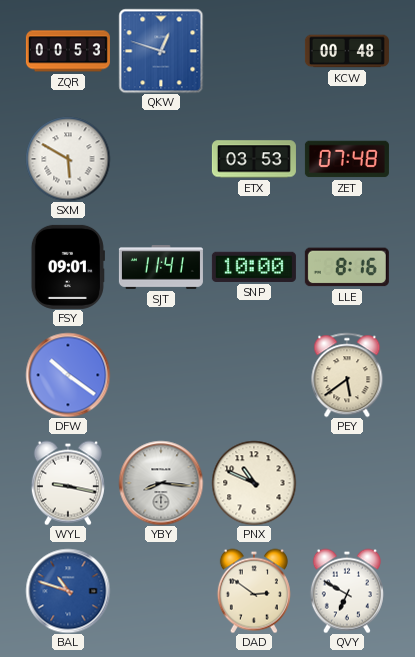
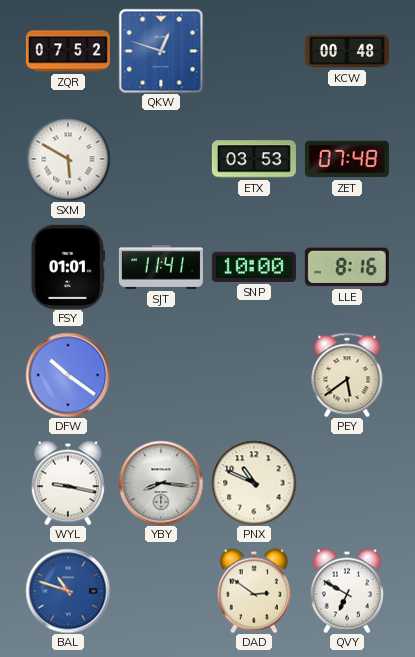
ZQR: 00:53 -> 07:52 (68, 51)
FSY: 09:01 -> 01:01 (68, 267)
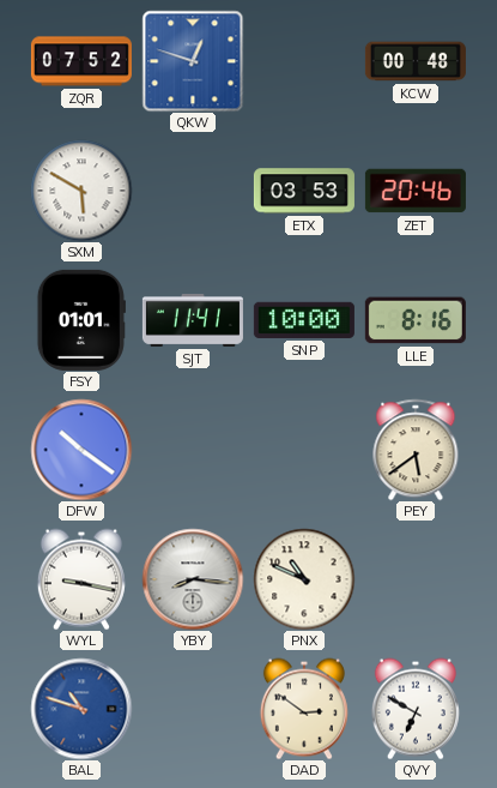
ZET: 07:48 -> 20:46 (416, 191)
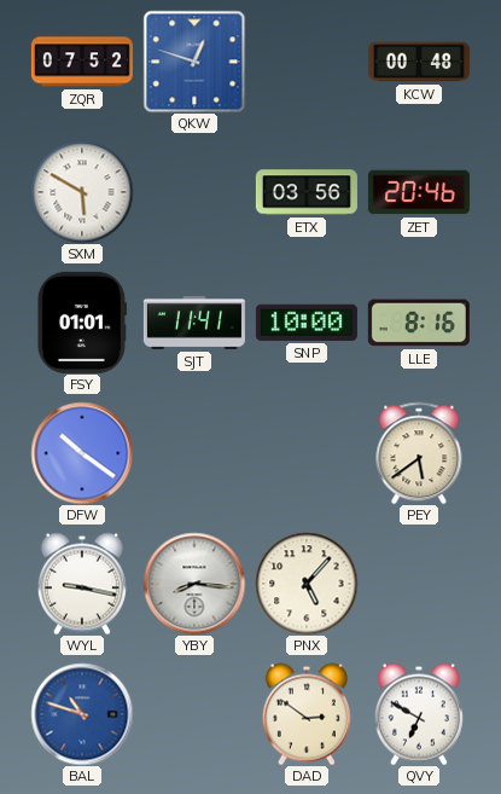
ETX: 03:53 -> 03:56 (307, 192)
PNX: 10:49 -> 5:07 (307, 584)
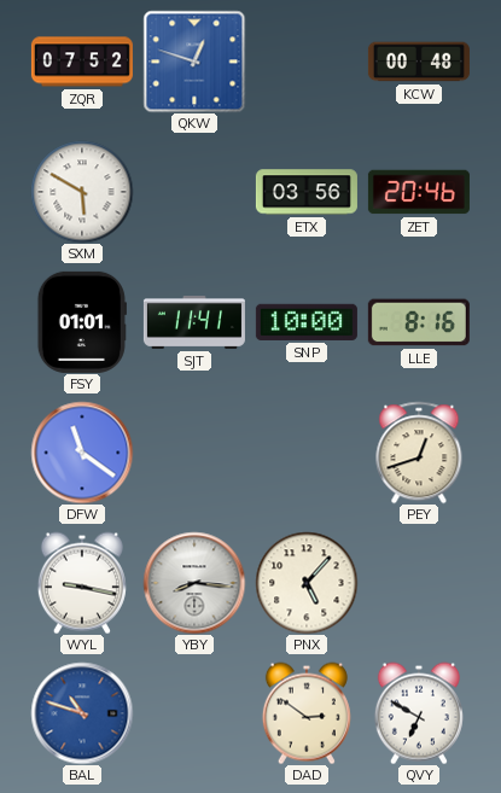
DFW: 10:21 -> 11:21 (82, 453)
PEY: 5:39 -> 12:42 (419, 453)
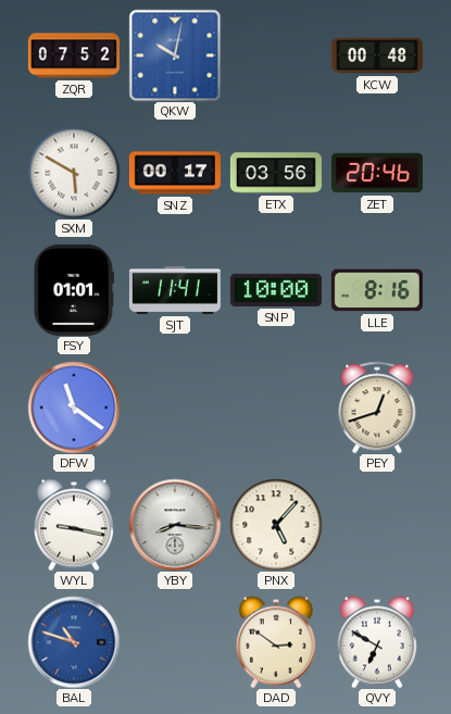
QKW: 12:48 -> 10:02 (175, 55)
SNZ: none -> 00:17 (175, 173)
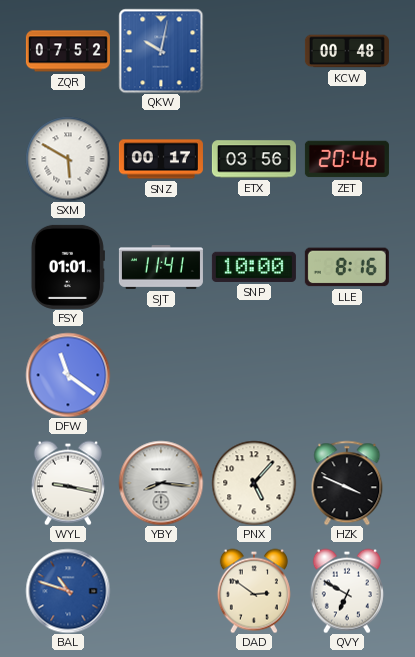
PEY: 12:42 -> none (377, 408)
HZK: none -> 3:49 (347, 483)
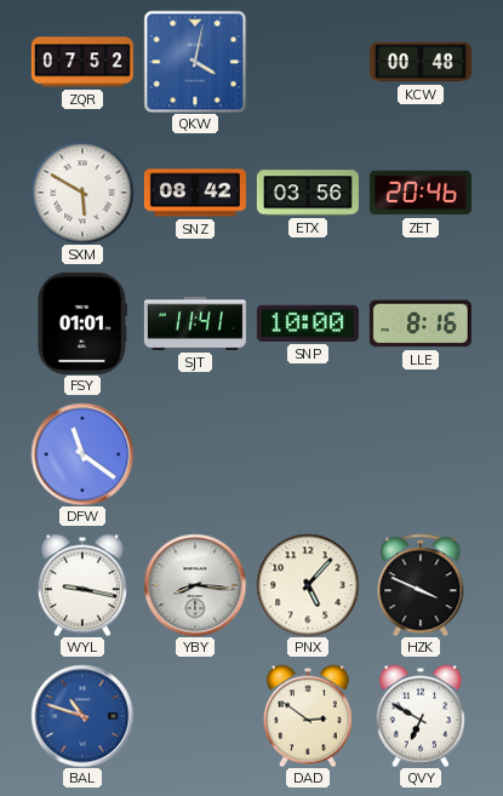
QKW: 10:02 -> 4:02 (195, 62)
SNZ: 00:17 -> 08:42 (195, 193)
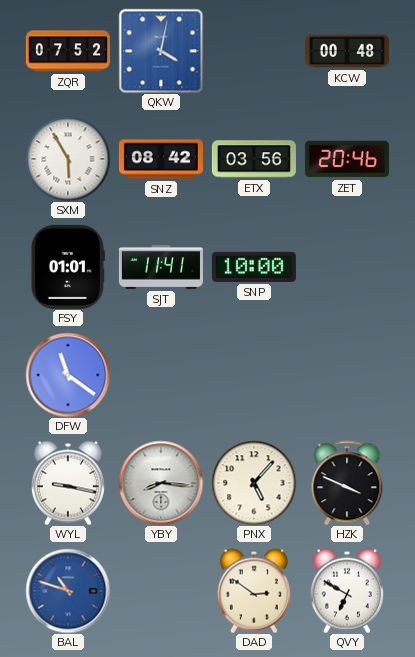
SXM: 5:50 -> 5:55 (68, 159)
LLE: 8:16 -> none (421, 323)
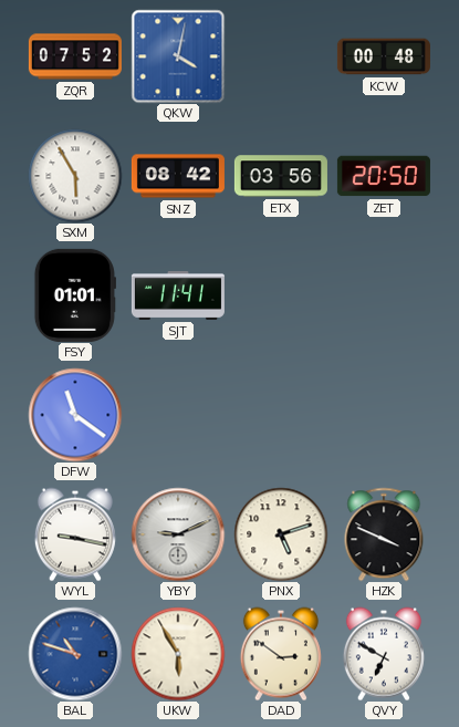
ZET: 20:46 -> 20:50 (384, 176)
SNP: 10:00 -> none (254, 267)
YBY: 8:16 -> 9:11 (178, 534)
PNX: 5:07 -> 5:12 (281, 534)
UKW: none -> 5:55 (178, 654)
